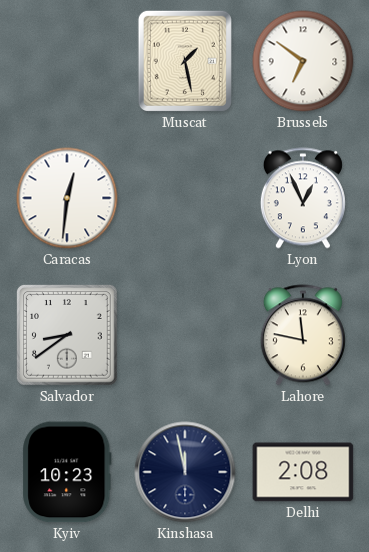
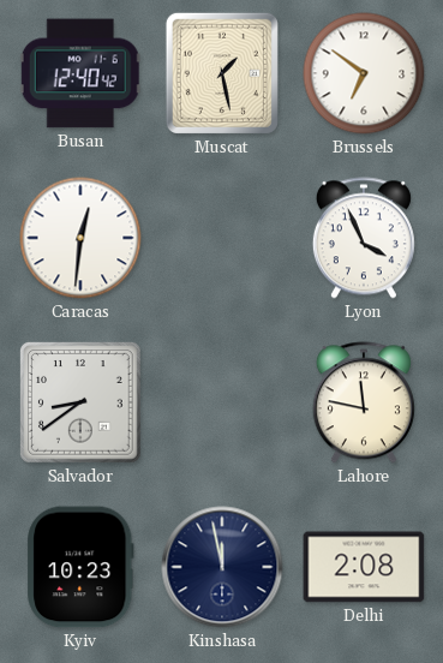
Busan: none -> 12:40 (80, 73)
Lyon: 12:56 -> 3:56 (364, 238)
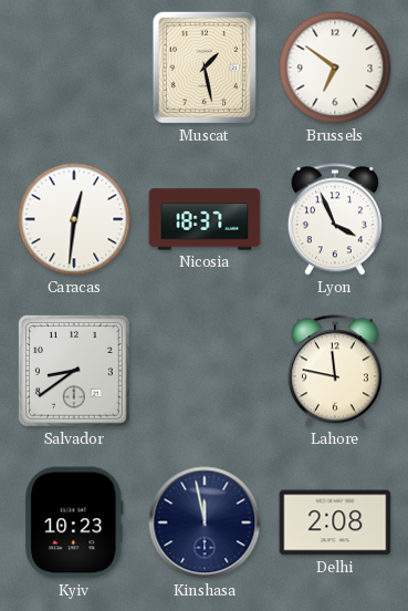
Busan: 12:40 -> none (80, 73)
Nicosia: none -> 18:37 (205, 219)
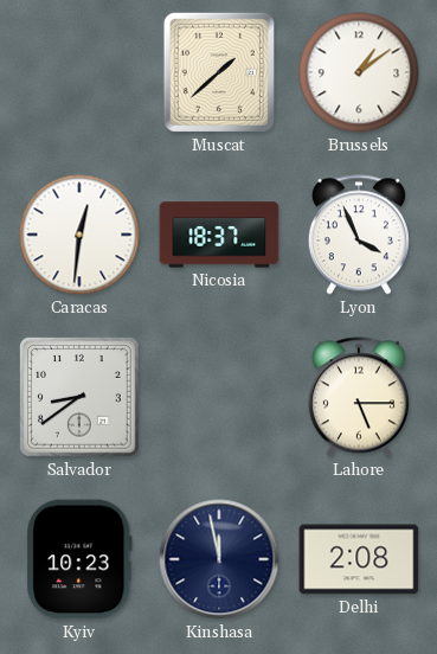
Muscat: 1:28 -> 1:38 (219, 72)
Brussels: 6:51 -> 1:09 (359, 72)
Lahore: 11:47 -> 5:15 (359, 397)
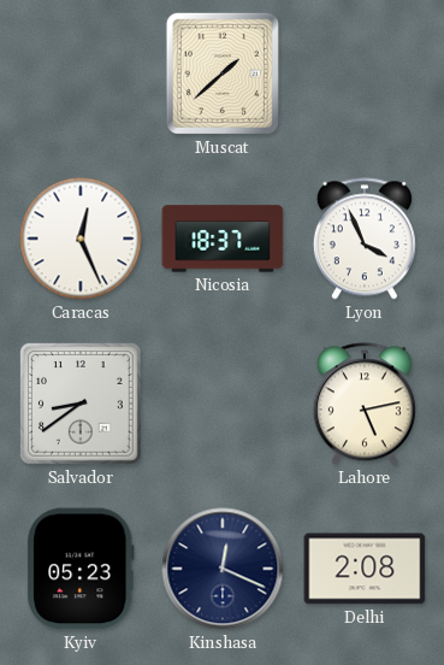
Brussels: 1:09 -> none (359, 72)
Caracas: 12:31 -> 12:26 (81, 239)
Lahore: 5:15 -> 5:13 (365, 404)
Kyiv: 10:23 -> 05:23 (81, 569)
Kinshasa: 11:58 -> 12:19 (223, 569)
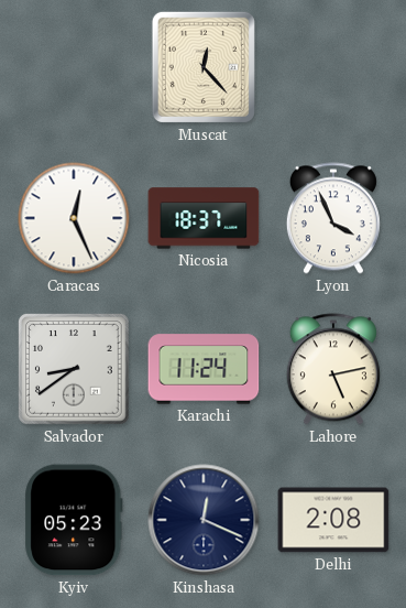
Muscat: 1:38 -> 12:23 (204, 67)
Karachi: none -> 11:24 (204, 369)
